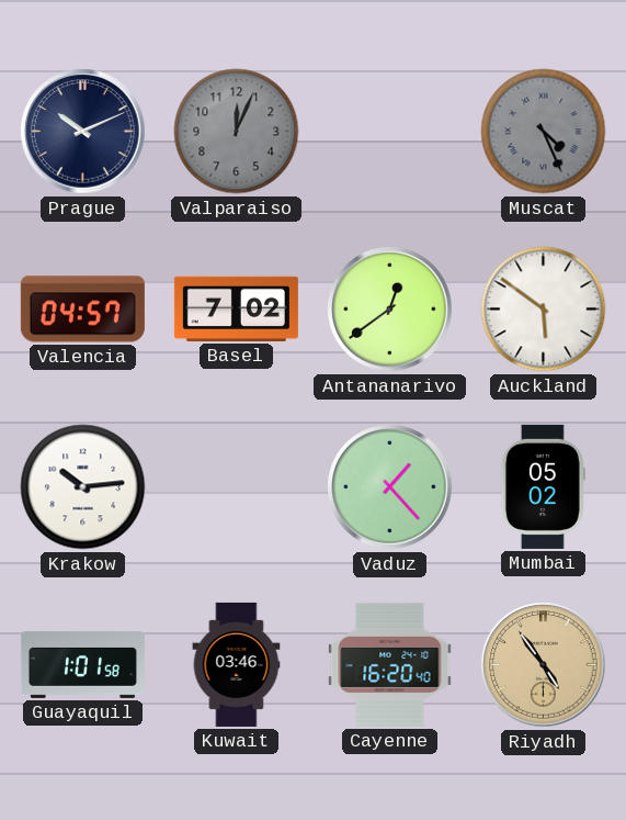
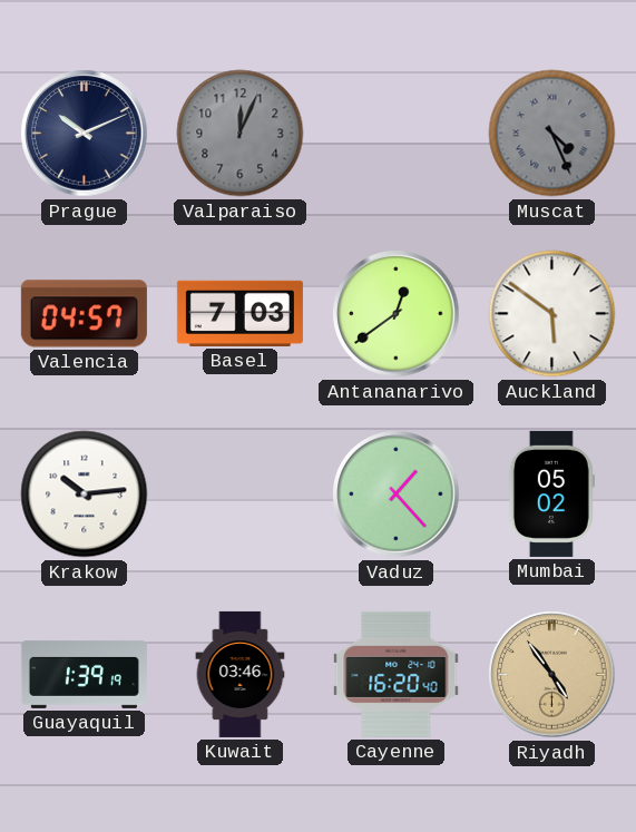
Basel: 7:02 -> 7:03 (239, 313)
Guayaquil: 1:01 -> 1:39 (84, 674)
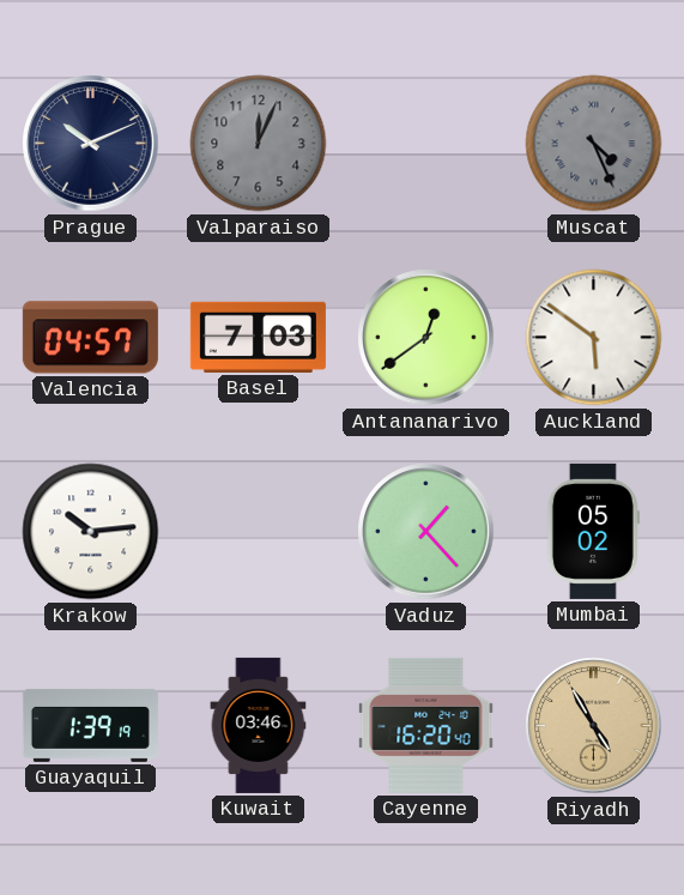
Riyadh: 4:54 -> 4:55 (594, 726)
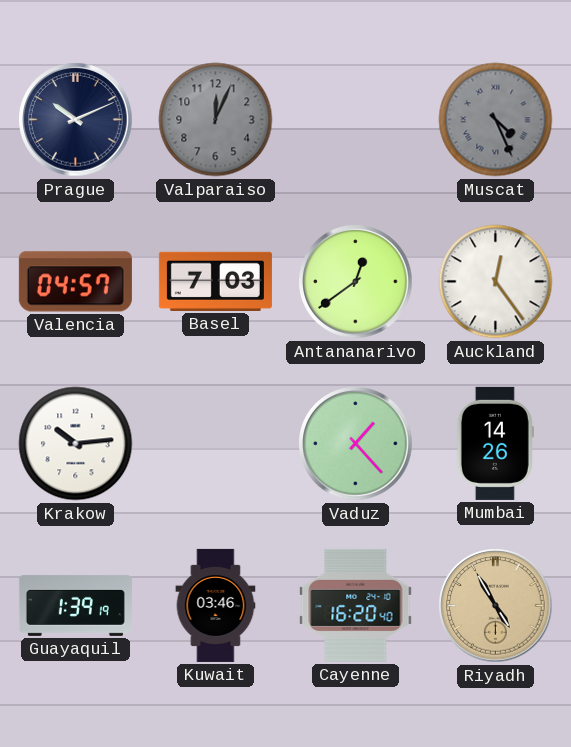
Auckland: 5:51 -> 12:24 (496, 282)
Mumbai: 05:02 -> 14:26 (495, 443)
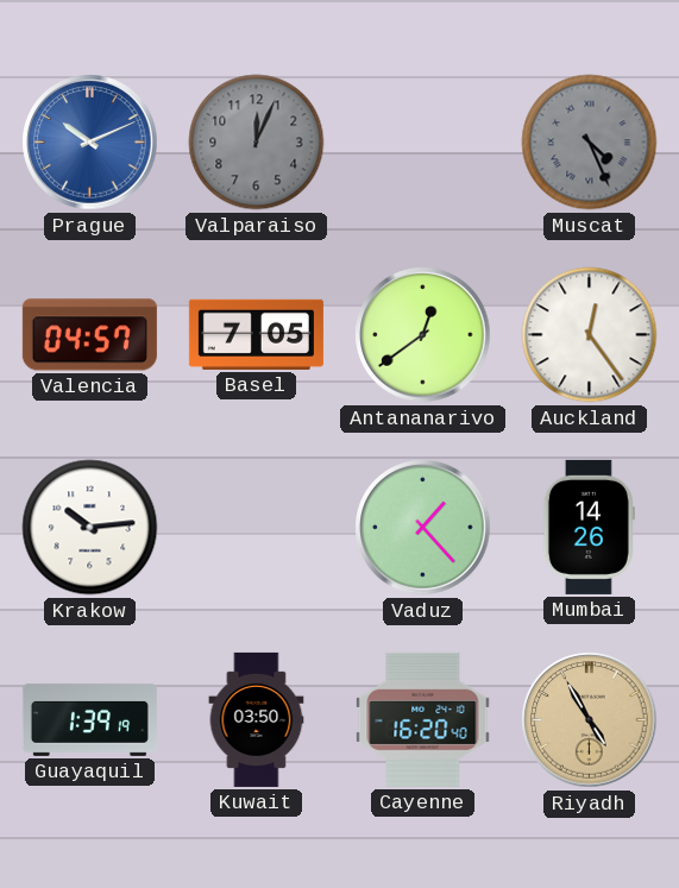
Prague dial: navy -> blue (90, 143)
Basel: 7:03 -> 7:05 (256, 334)
Kuwait: 03:46 -> 03:50 (257, 719)
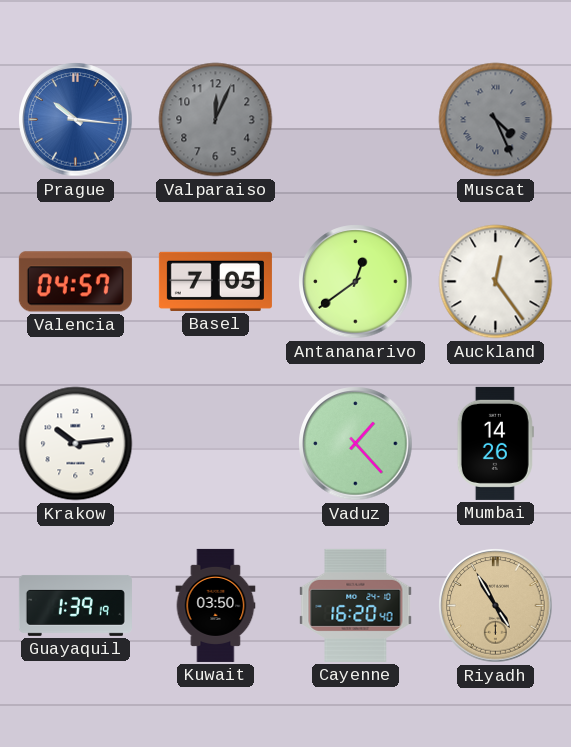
Prague: 10:11 -> 10:16 (76, 120)
